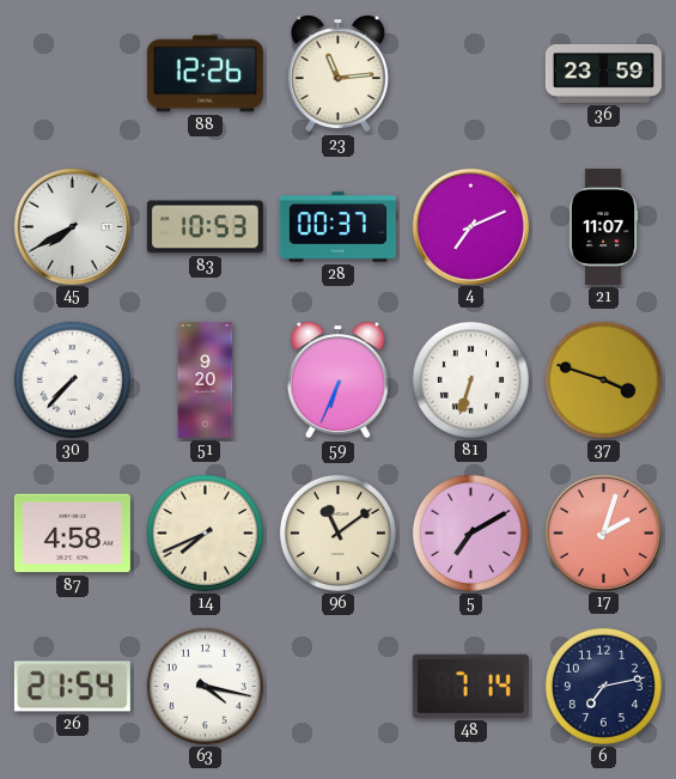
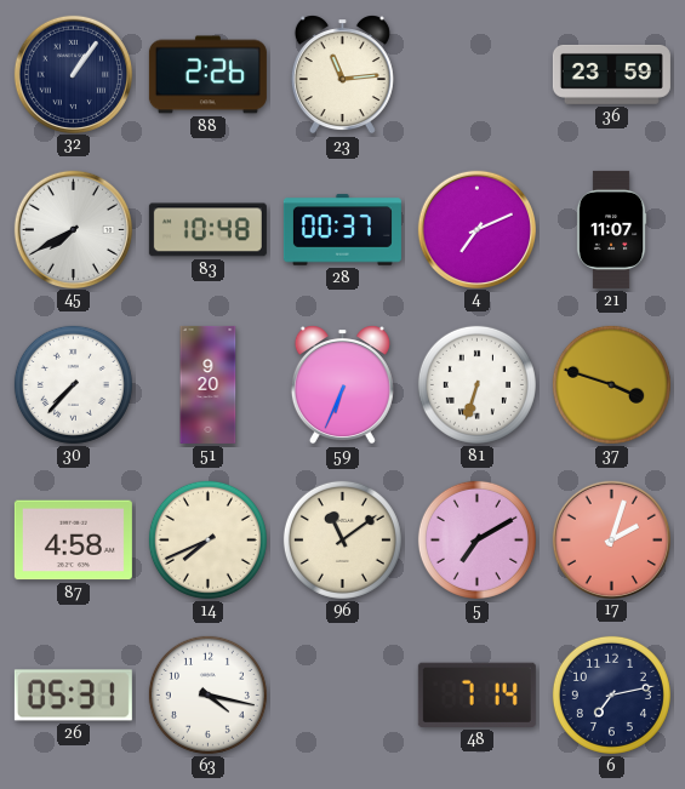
32: none -> 1:06 (73, 74)
88: 12:26 -> 2:26 (207, 75)
83: 10:53 -> 10:48 (207, 230)
26: 21:54 -> 05:31 (73, 696)
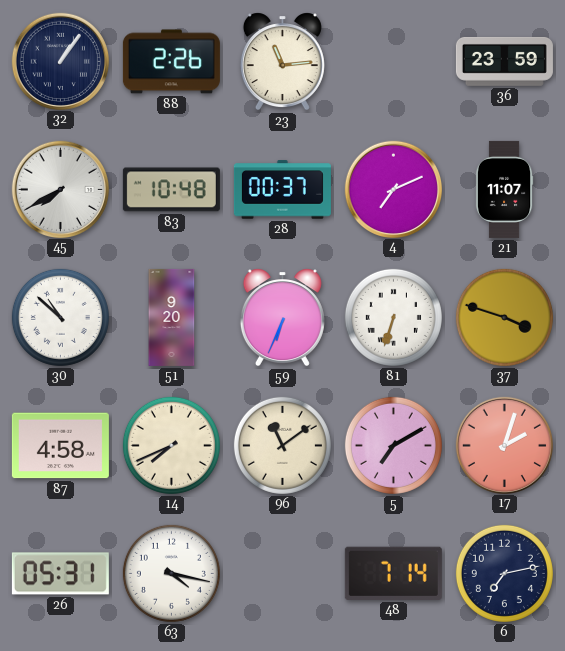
30: 7:37 -> 10:52 (60, 317)
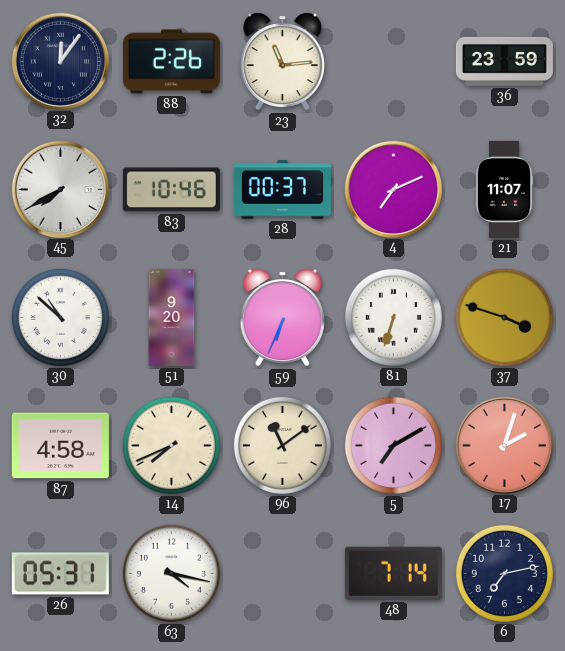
32: 1:06 -> 12:06 (60, 61)
83: 10:48 -> 10:46 (171, 190)
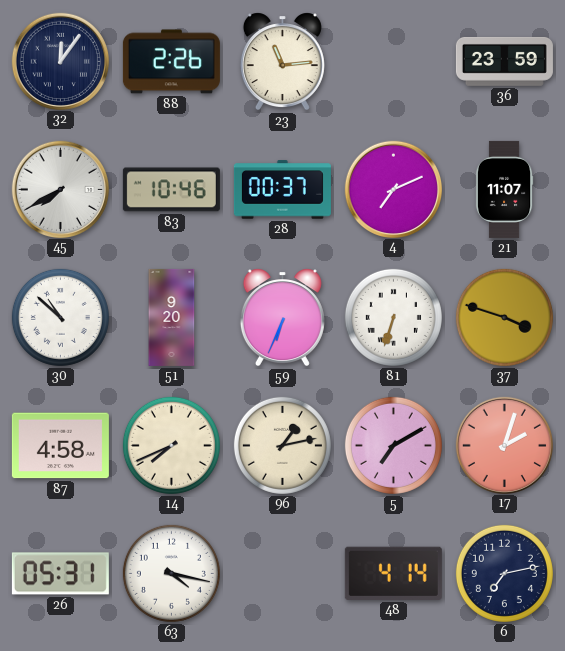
96: 11:09 -> 1:13 (282, 445)
48: 7:14 -> 4:14 (393, 573)
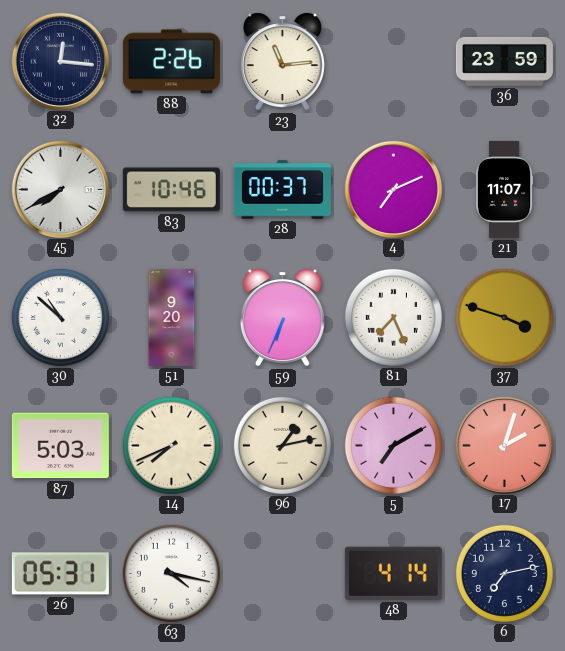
32: 12:06 -> 12:16 (60, 61)
81: 6:33 -> 7:26 (393, 317)
87: 4:58 -> 5:03 (60, 446)
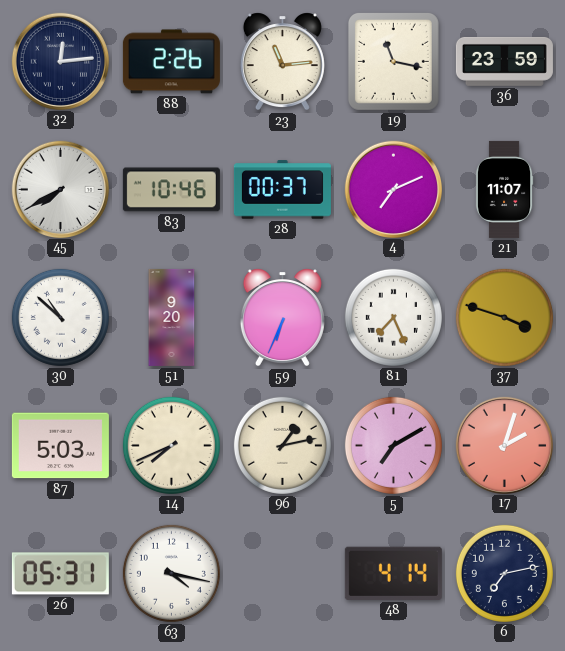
32: 12:16 -> 12:14 (60, 61)
19: none -> 11:17 (393, 61)
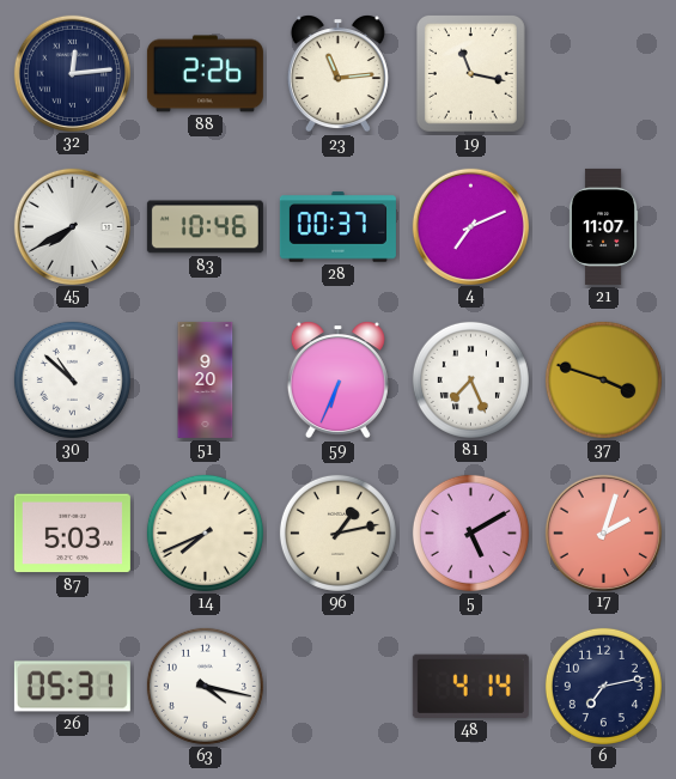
36: 23:59 -> none (504, 61)
5: 7:10 -> 5:10 (470, 532)
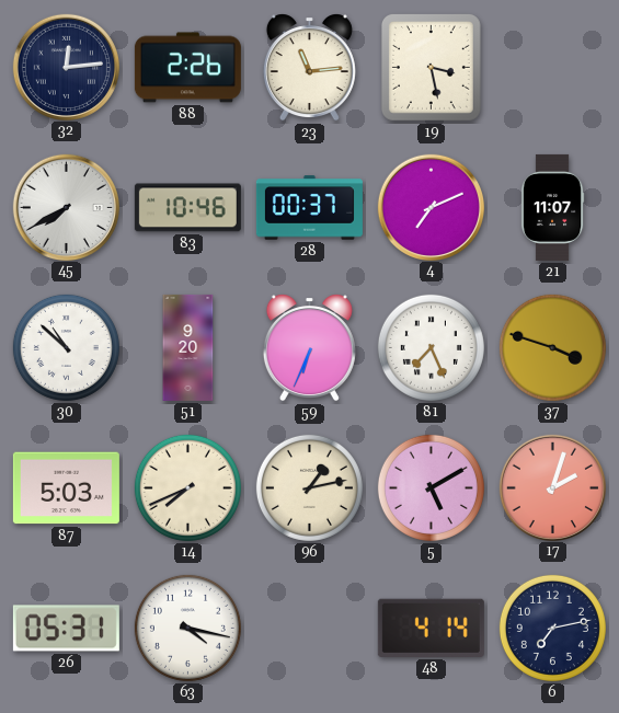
19: 11:17 -> 3:28 (431, 67)
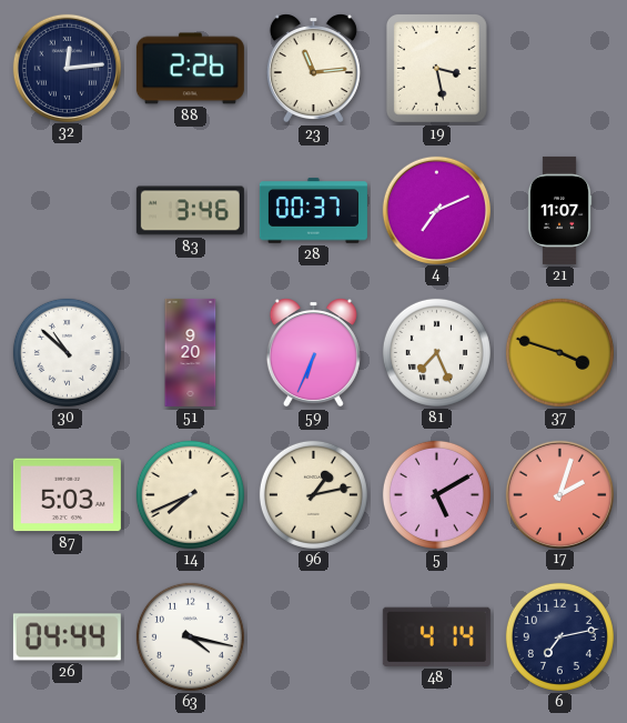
45: 7:40 -> none (66, 207)
83: 10:46 -> 3:46 (190, 211)
26: 05:31 -> 04:44 (67, 637)
